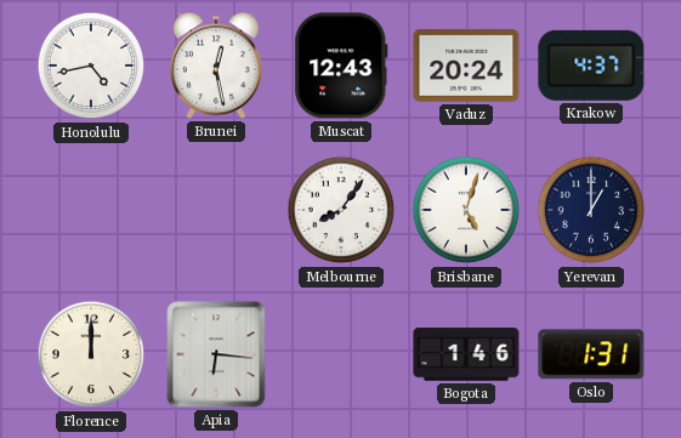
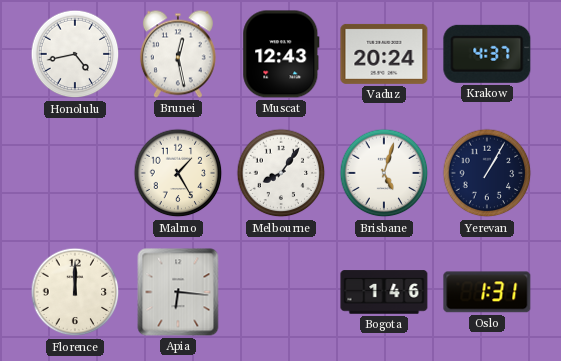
Malmo: none -> 1:25 (178, 173)
Yerevan: 1:00 -> 1:05 (487, 173)
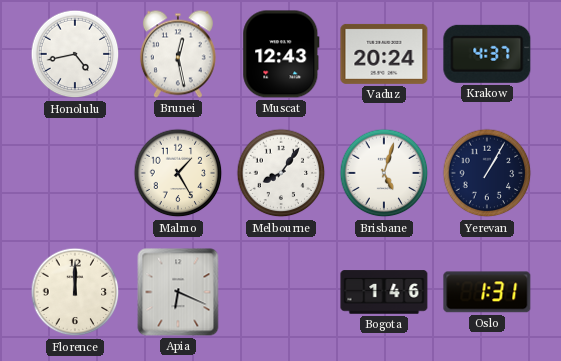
Apia: 6:16 -> 6:19 (178, 292)
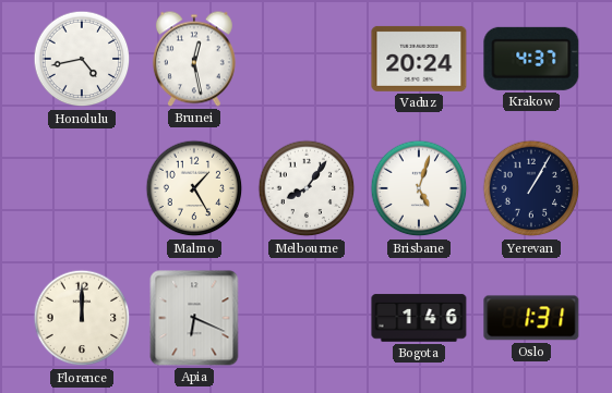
Muscat: 12:43 -> none (281, 54)
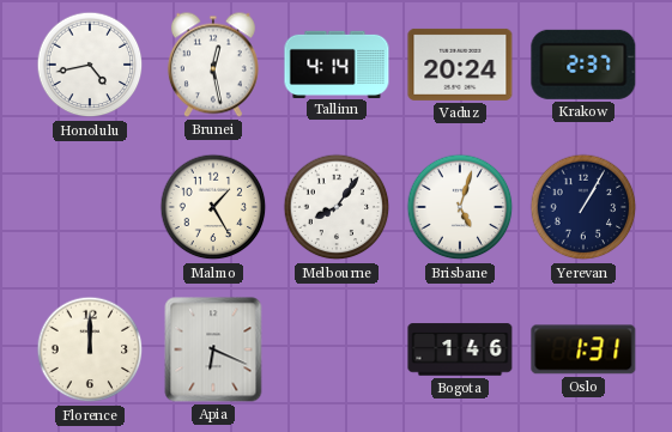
Tallinn: none -> 4:14 (337, 63)
Krakow: 4:37 -> 2:37 (583, 65)
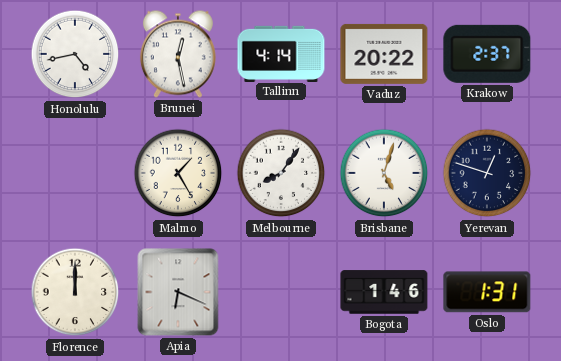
Vaduz: 20:24 -> 20:22 (384, 54)
Yerevan: 1:05 -> 12:48 (487, 173)
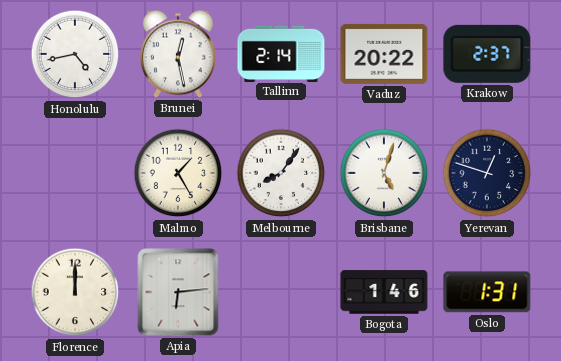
Tallinn: 4:14 -> 2:14 (281, 53)
Apia: 6:19 -> 6:14 (178, 292)
